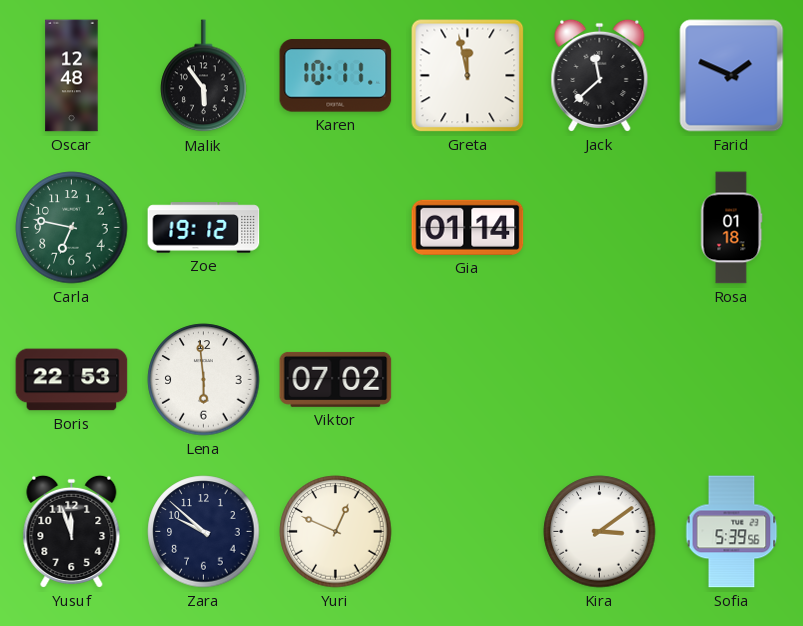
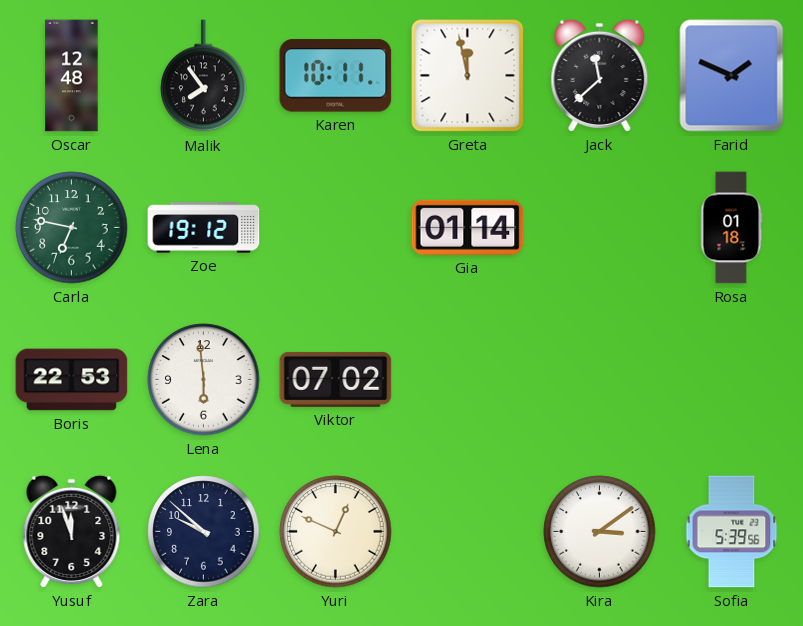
Malik: 5:54 -> 7:54 (204, 76)
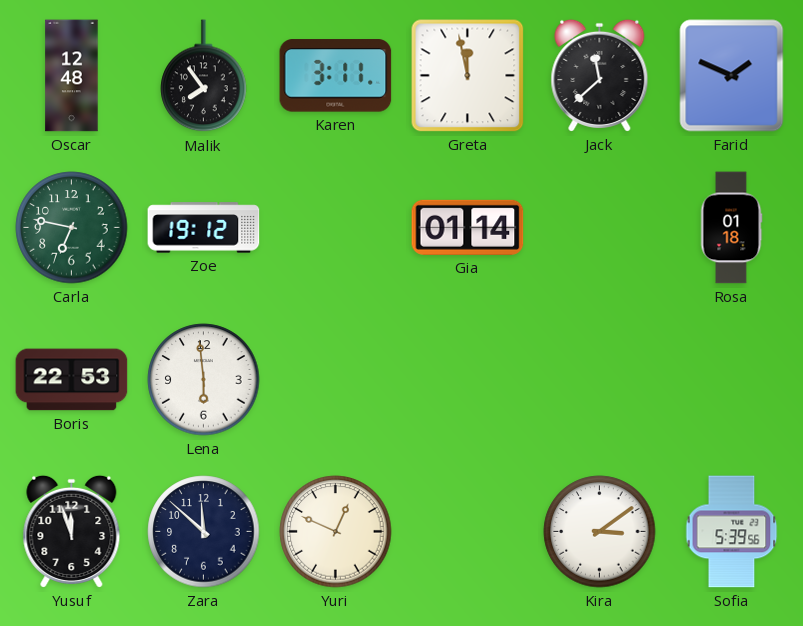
Karen: 10:11 -> 3:11 (336, 76)
Viktor: 07:02 -> none (336, 379)
Zara: 9:52 -> 11:52 (204, 532)
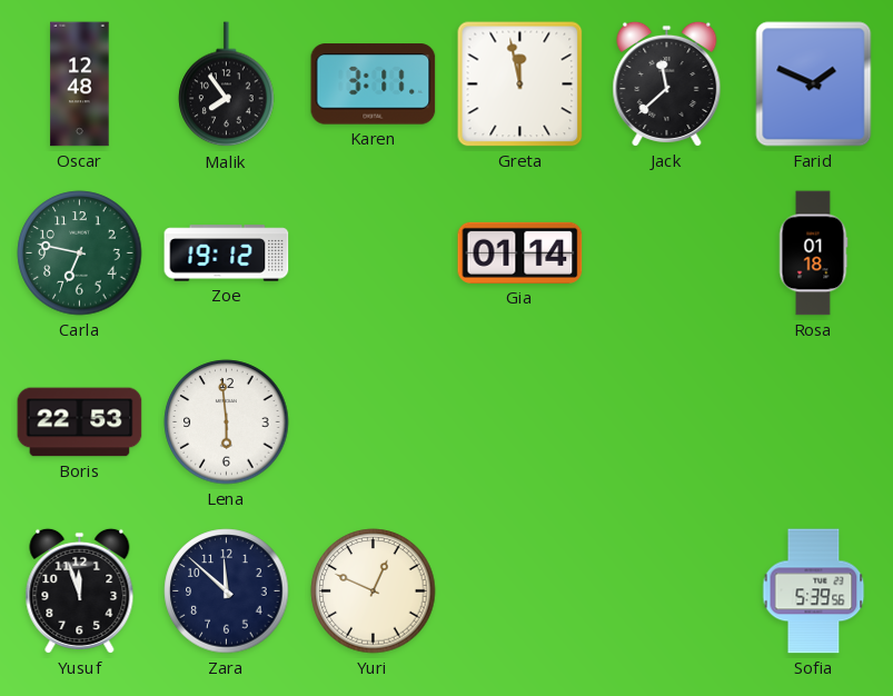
Kira: 3:09 -> none (600, 532)
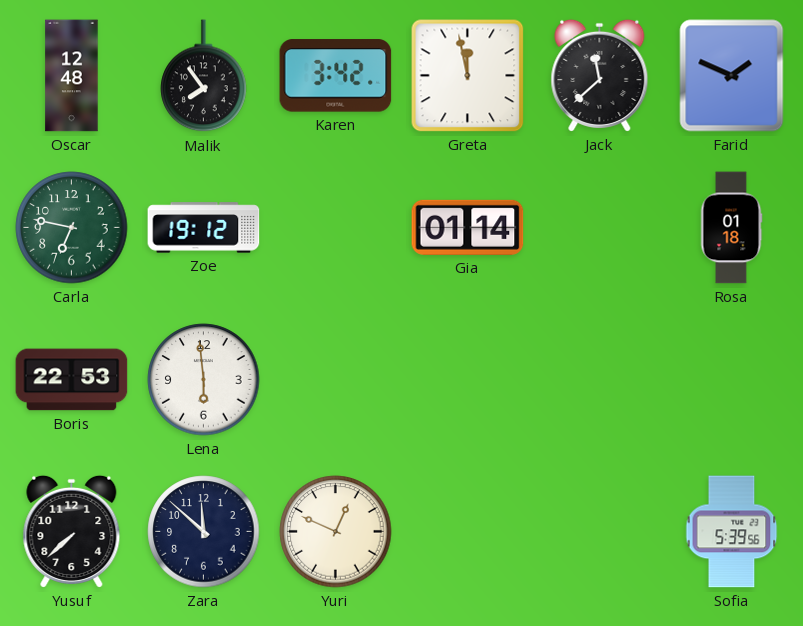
Karen: 3:11 -> 3:42 (336, 76)
Yusuf: 11:57 -> 7:38 (72, 531)
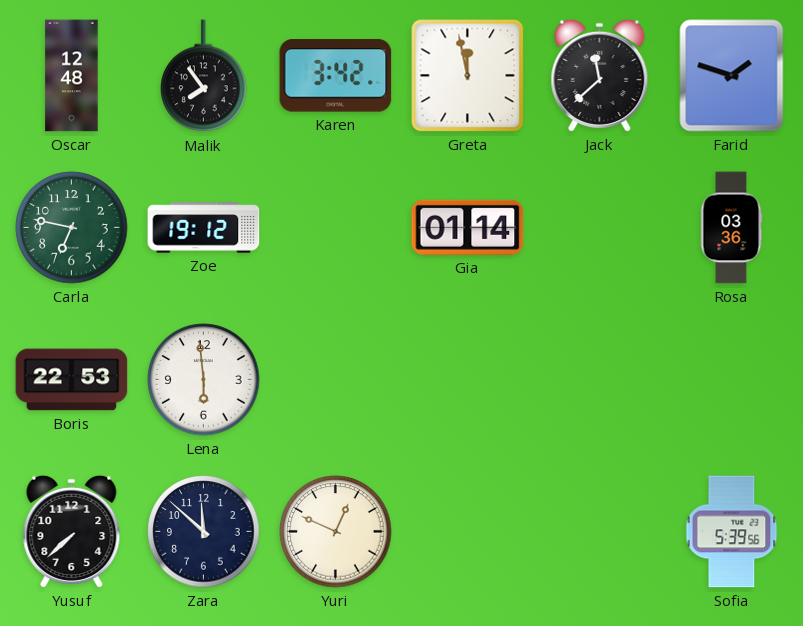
Farid: 1:49 -> 1:48 (732, 76)
Rosa: 01:18 -> 03:36 (731, 228)
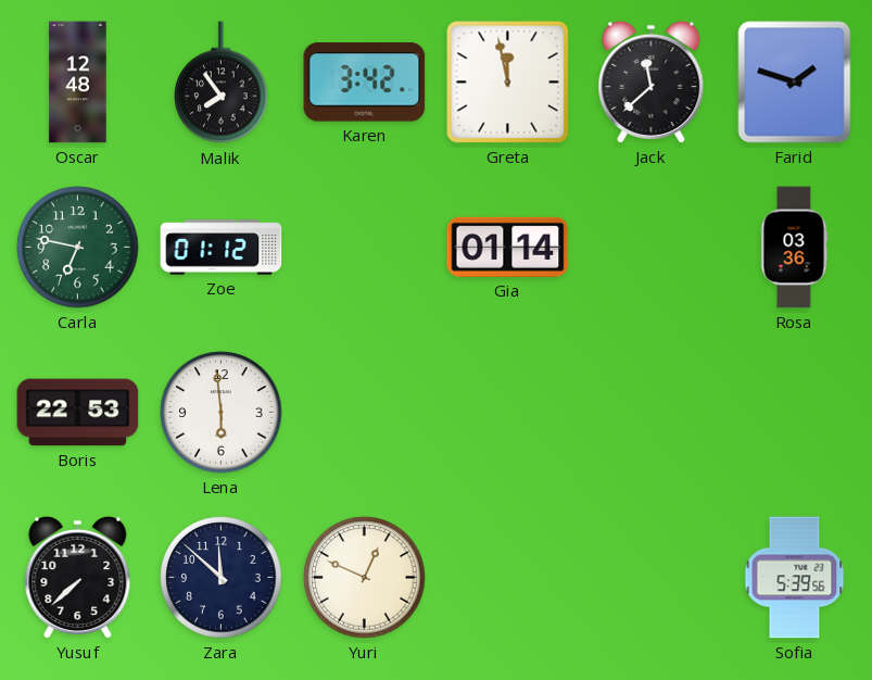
Zoe: 19:12 -> 01:12 (222, 248)
